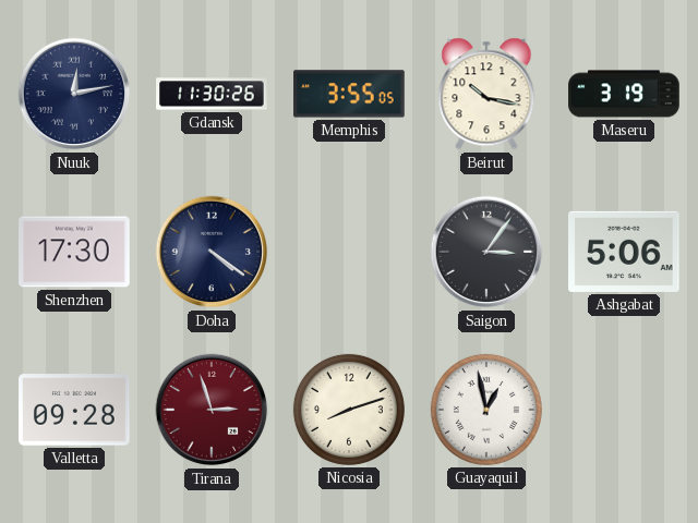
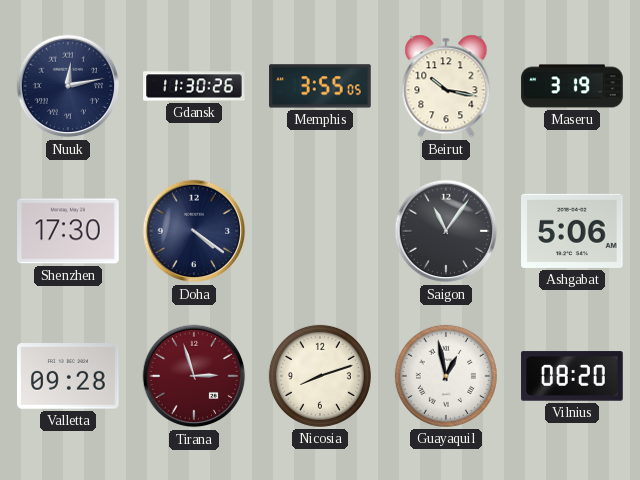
Saigon: 3:06 -> 11:06 (446, 231)
Vilnius: none -> 08:20 (572, 376)
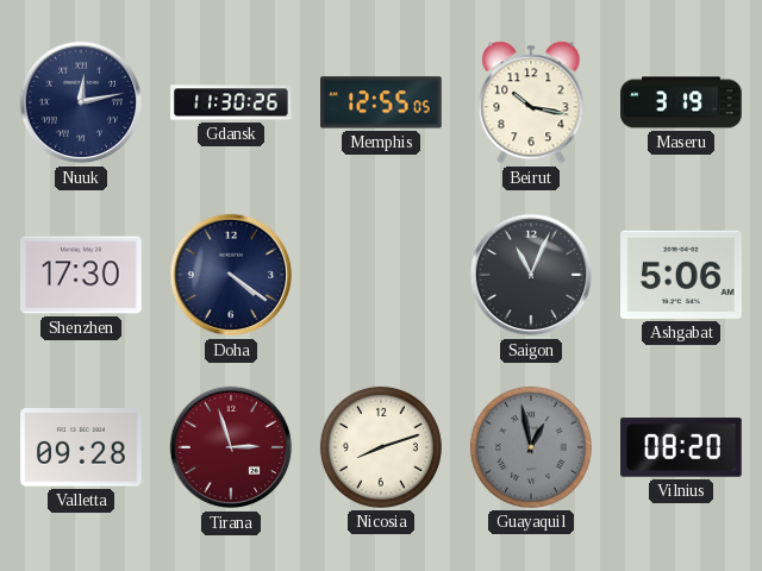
Memphis: 3:55 -> 12:55 (381, 102)
Saigon: 11:06 -> 11:04 (531, 275)
Guayaquil dial: white -> grey (531, 447)
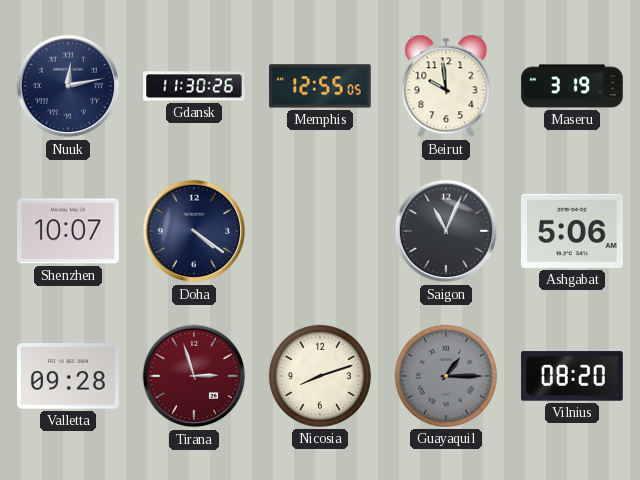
Beirut: 10:17 -> 9:59 (446, 86)
Shenzhen: 17:30 -> 10:07 (68, 231)
Guayaquil: 12:58 -> 1:15 (446, 376)
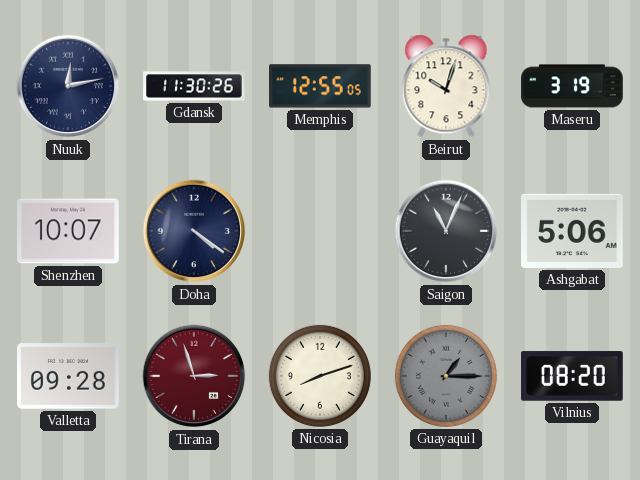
Beirut: 9:59 -> 10:03 (446, 86)
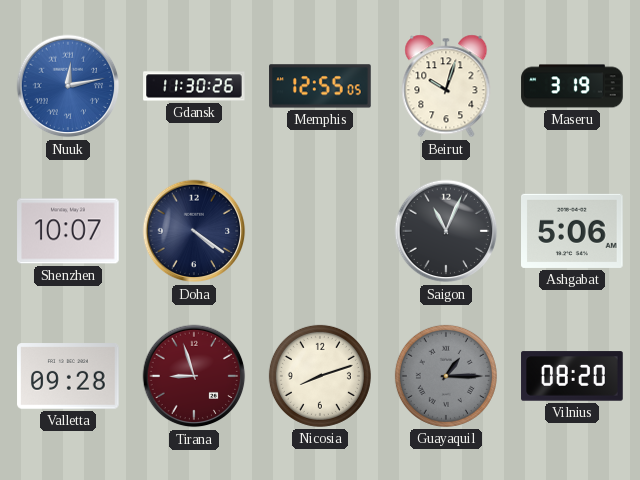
Nuuk dial: navy -> blue (68, 86)
Tirana: 2:57 -> 8:57 (194, 376)
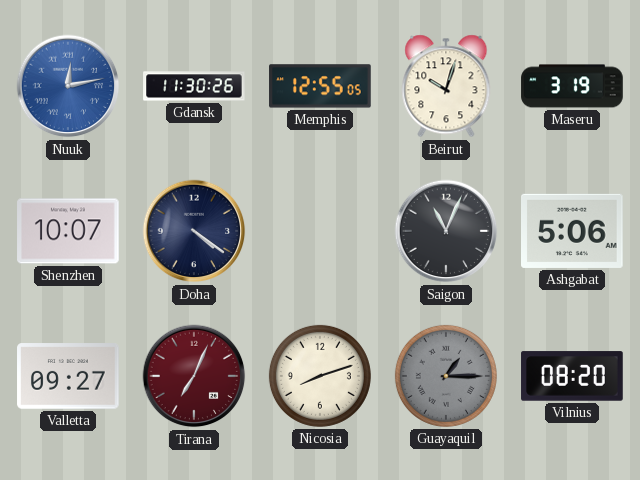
Valletta: 09:28 -> 09:27 (68, 376)
Tirana: 8:57 -> 7:04 (194, 376)
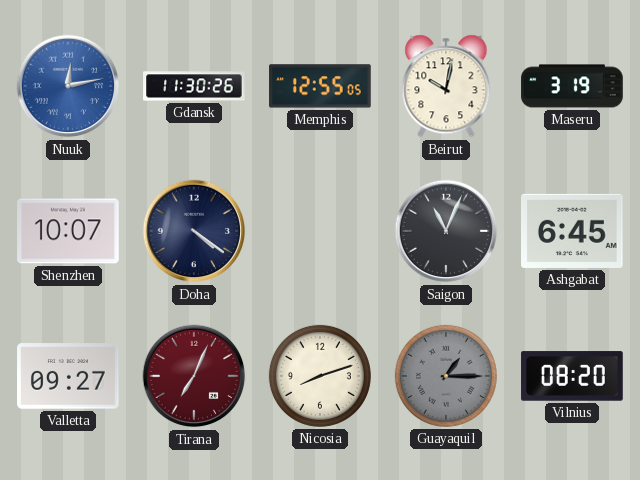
Beirut: 10:03 -> 10:02 (446, 86)
Ashgabat: 5:06 -> 6:45 (572, 231)
